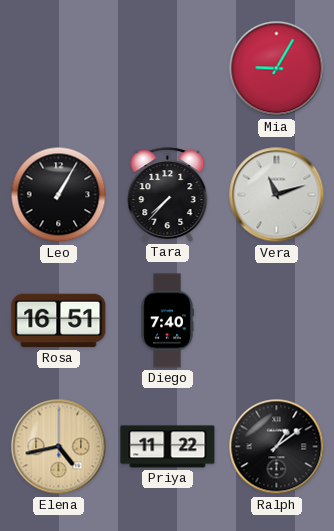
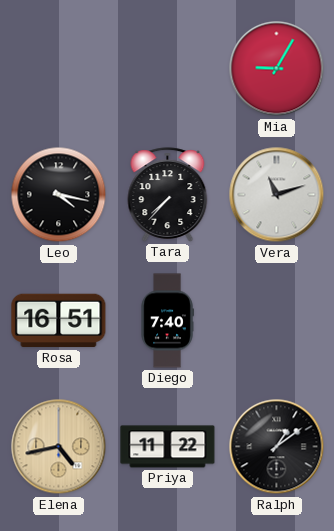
Leo: 1:05 -> 4:17 (59, 195)
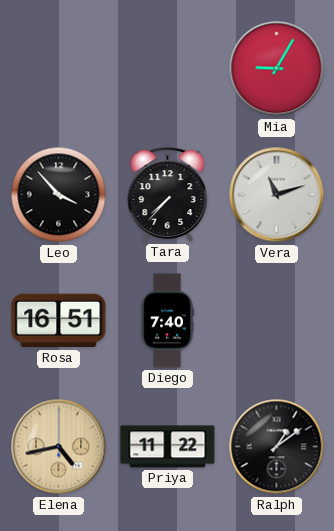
Leo: 4:17 -> 3:53 (59, 195)
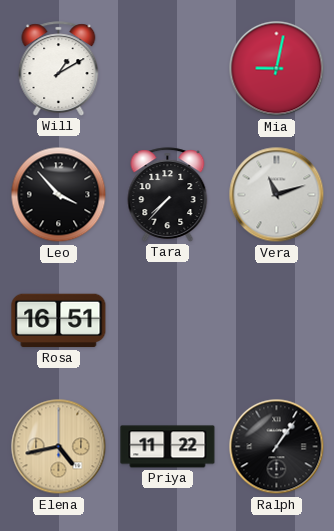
Will: none -> 1:10 (59, 69)
Mia: 9:05 -> 9:02 (277, 69)
Diego: 7:40 -> none (167, 321)
Ralph: 1:09 -> 1:06 (277, 447)
